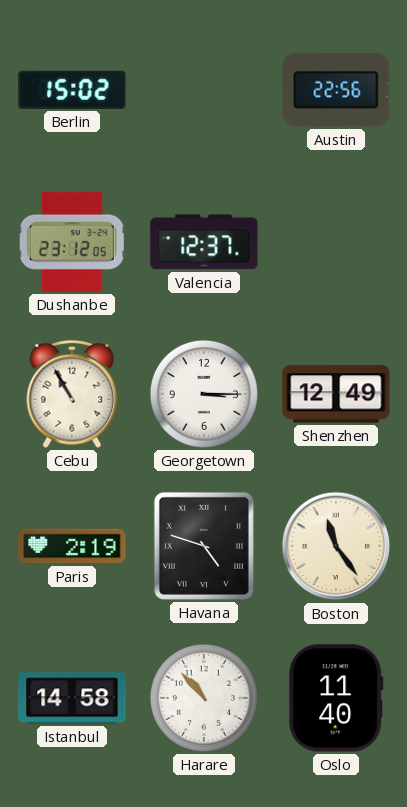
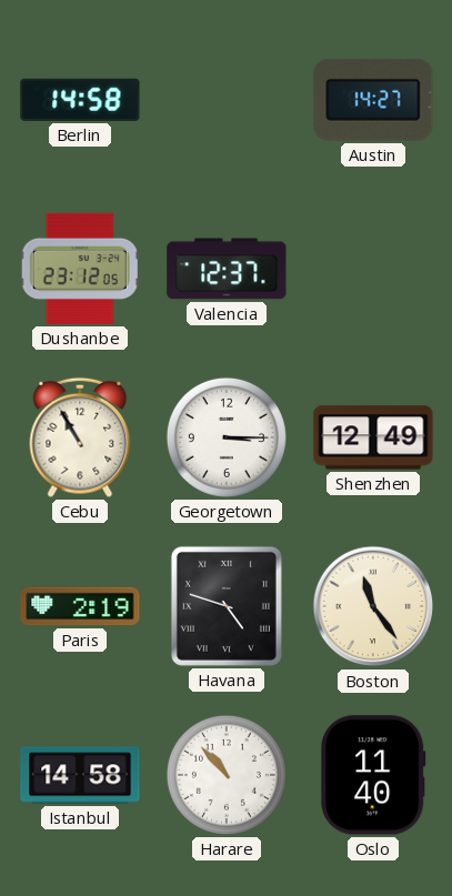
Berlin: 15:02 -> 14:58 (80, 100)
Austin: 22:56 -> 14:27 (373, 100)
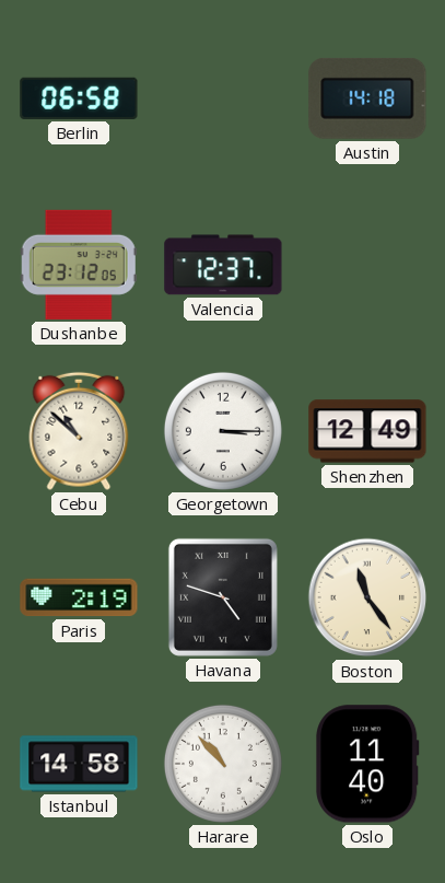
Berlin: 14:58 -> 06:58 (79, 98)
Austin: 14:27 -> 14:18 (367, 98)
Cebu: 10:55 -> 10:52 (79, 431)
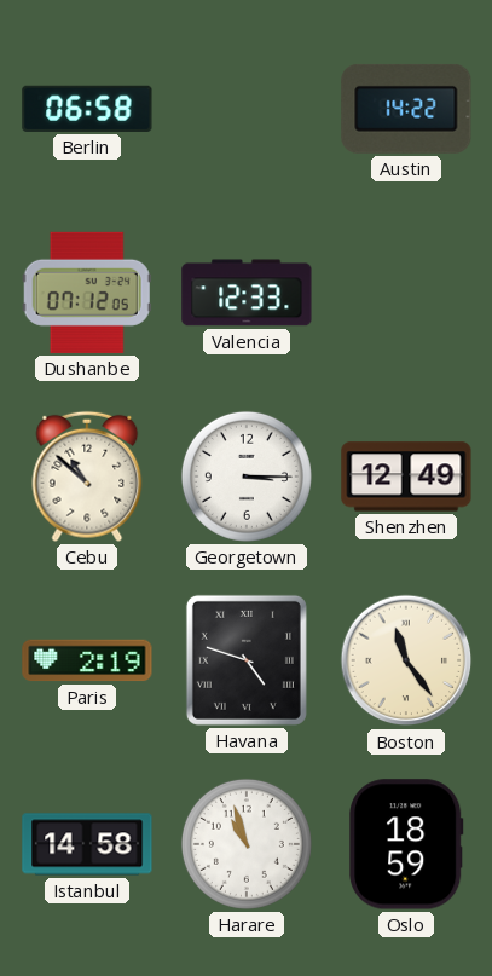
Austin: 14:18 -> 14:22 (406, 109)
Dushanbe: 23:12 -> 07:12 (87, 293)
Valencia: 12:37 -> 12:33 (247, 293)
Harare: 10:53 -> 10:57 (247, 844)
Oslo: 11:40 -> 18:59 (406, 844)
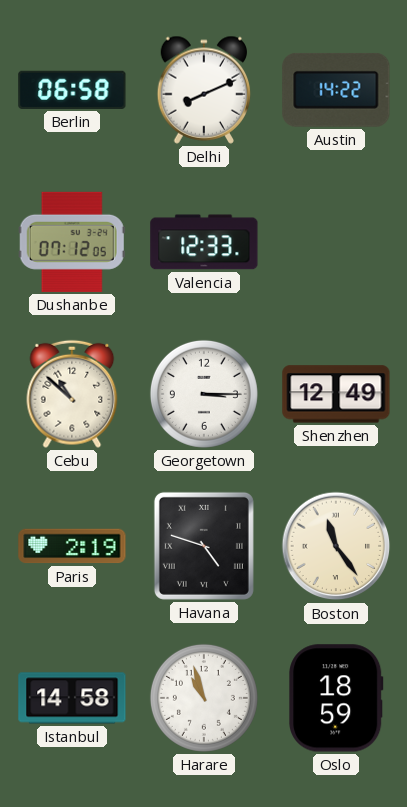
Delhi: none -> 8:11 (204, 90)
